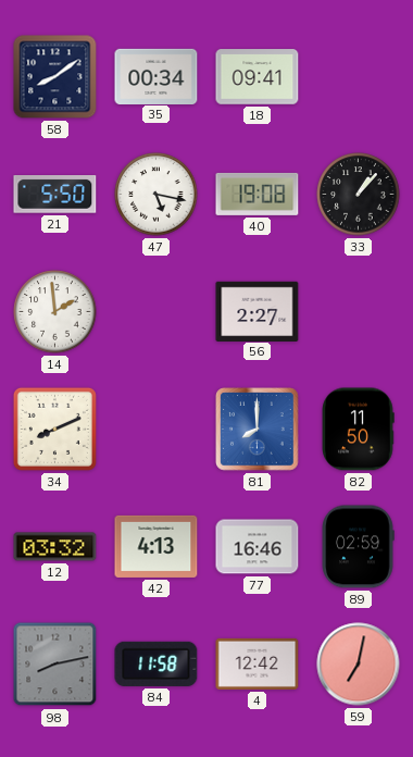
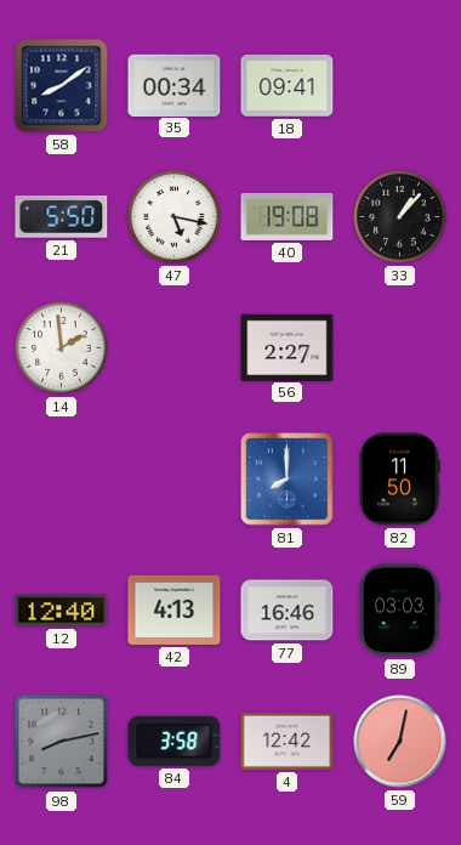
34: 8:11 -> none (54, 429)
12: 03:32 -> 12:40 (62, 611)
89: 02:59 -> 03:03 (399, 611)
84: 11:58 -> 3:58 (175, 741)
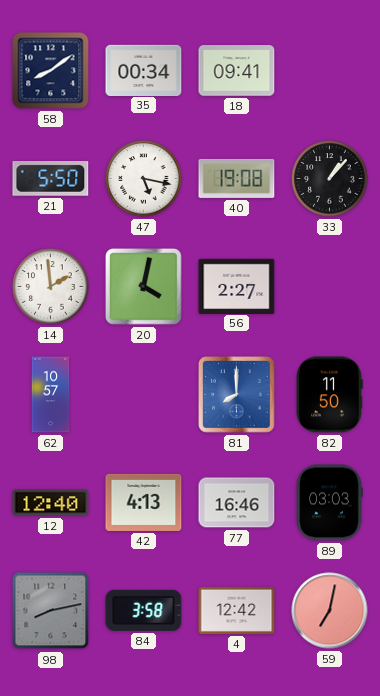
20: none -> 4:02 (144, 287)
62: none -> 10:57 (51, 395)
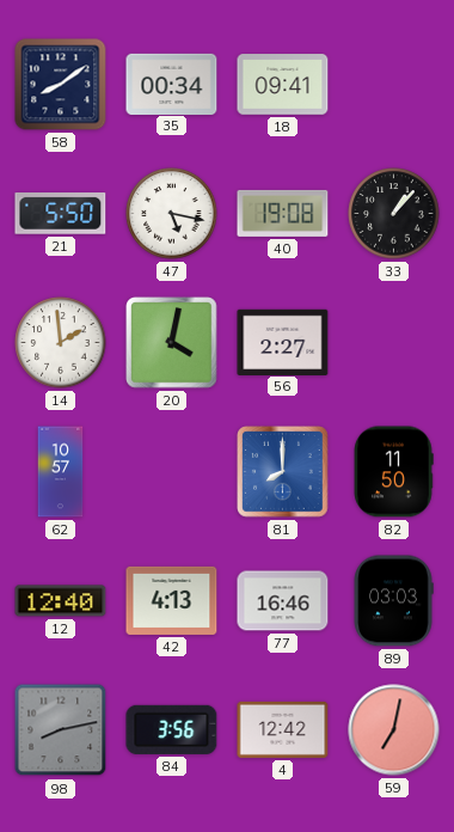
84: 3:58 -> 3:56 (172, 729)
